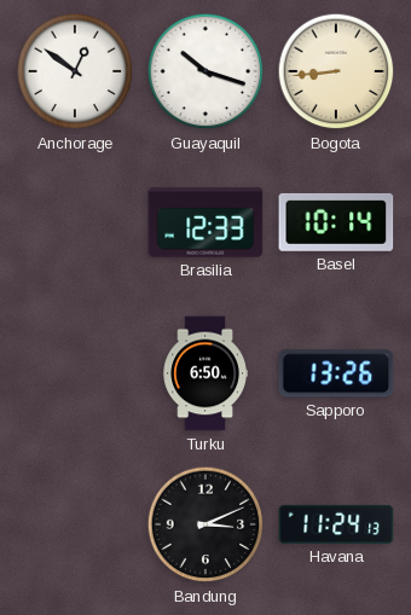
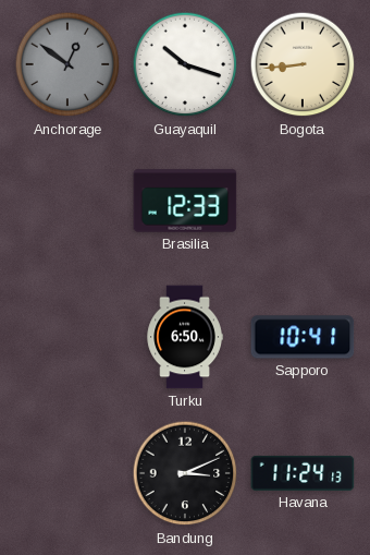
Anchorage dial: white -> grey (67, 64)
Basel: 10:14 -> none (336, 222)
Sapporo: 13:26 -> 10:41 (303, 337)
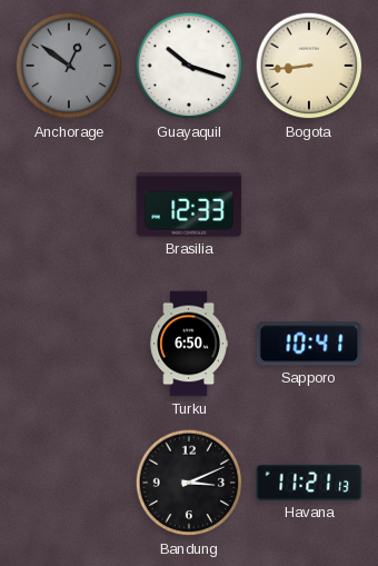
Havana: 11:24 -> 11:21 (309, 483)
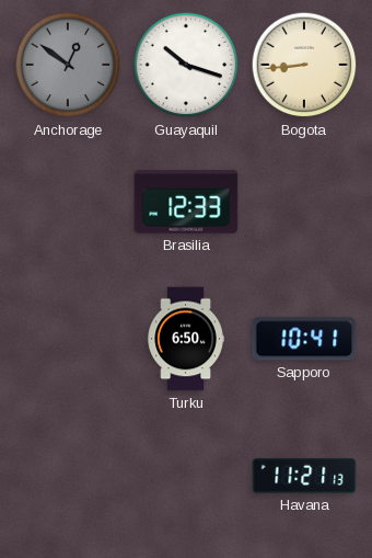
Bandung: 3:11 -> none (189, 483)
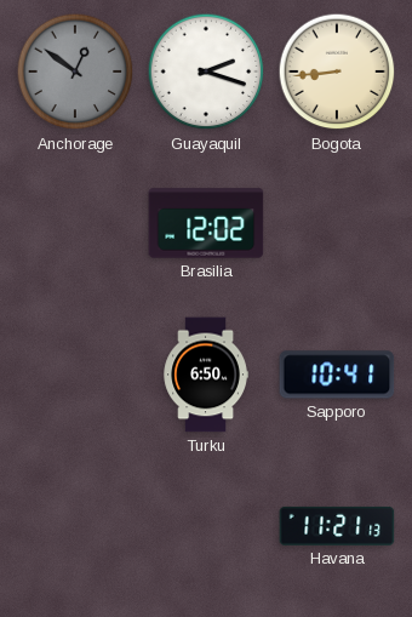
Guayaquil: 10:18 -> 2:18 (206, 72)
Brasilia: 12:33 -> 12:02 (206, 223)
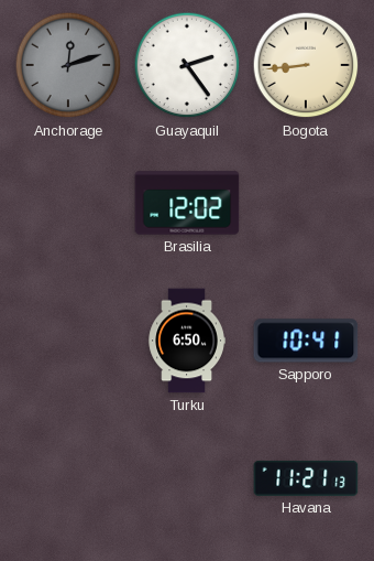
Anchorage: 12:51 -> 12:12 (68, 65)
Guayaquil: 2:18 -> 2:24 (187, 65)
